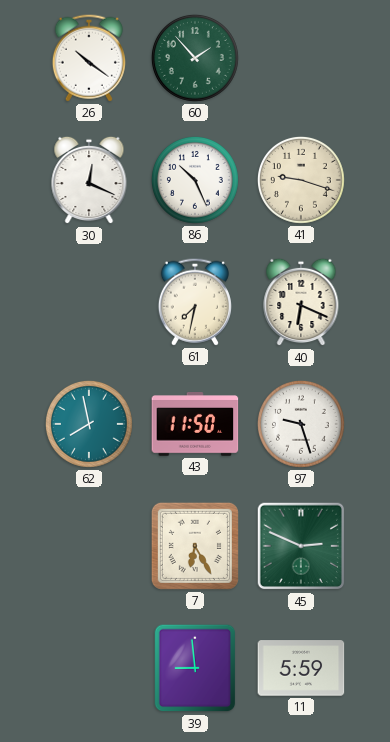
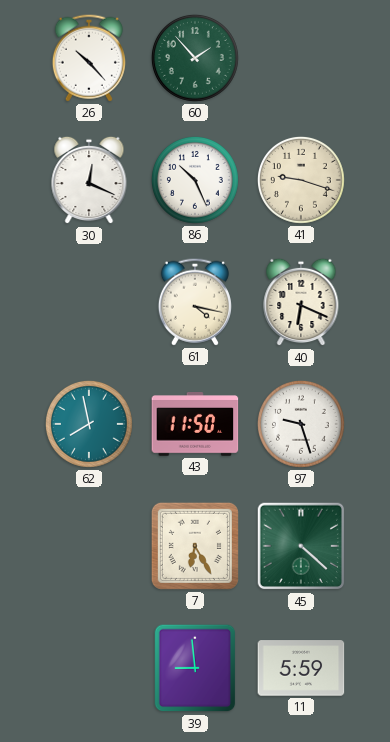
26: 10:21 -> 10:23 (89, 58)
61: 7:32 -> 4:17 (195, 302)
45: 2:49 -> 4:22 (301, 546)
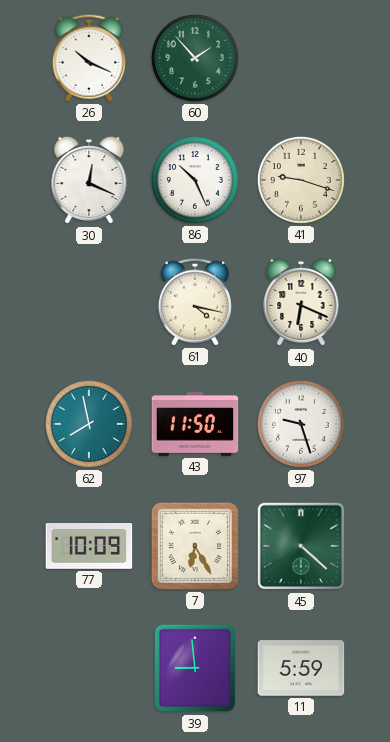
26: 10:23 -> 10:19 (89, 58)
77: none -> 10:09 (89, 547)
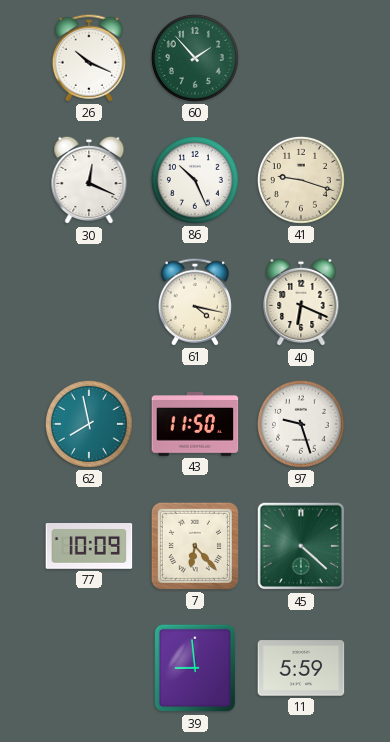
7: 6:25 -> 6:23 (195, 546)
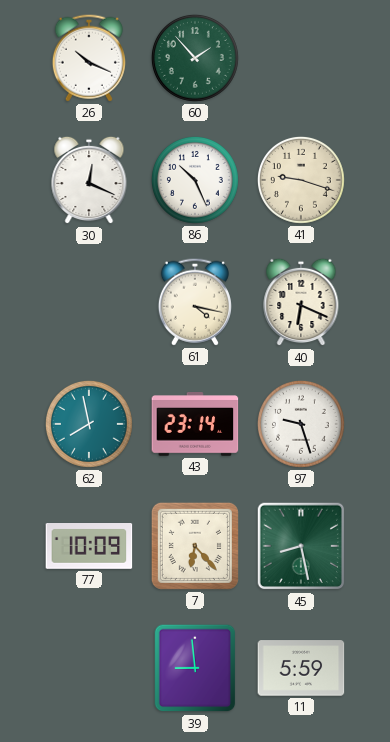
43: 11:50 -> 23:14 (195, 425)
45: 4:22 -> 8:28 (301, 546)
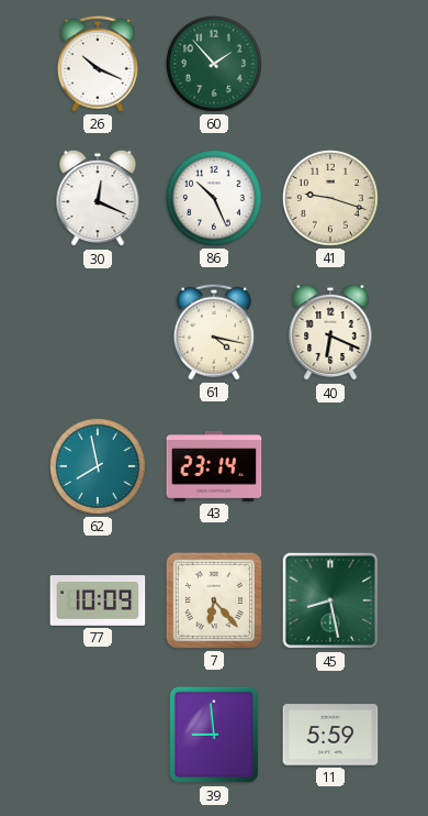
97: 9:27 -> none (301, 424)
